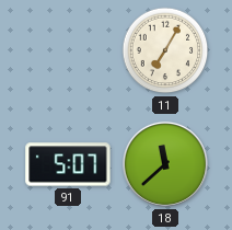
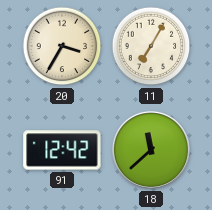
20: none -> 3:35 (62, 46)
91: 5:07 -> 12:42 (62, 150)
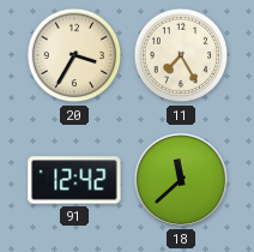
11: 7:05 -> 7:25 (181, 55)
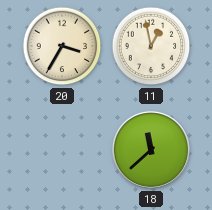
11: 7:25 -> 12:58 (151, 46)
91: 12:42 -> none (74, 180)
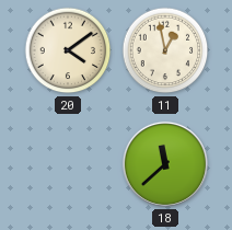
20: 3:35 -> 4:09 (68, 50)
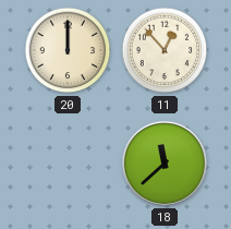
20: 4:09 -> 12:00 (68, 50)
11: 12:58 -> 12:53 (165, 50)
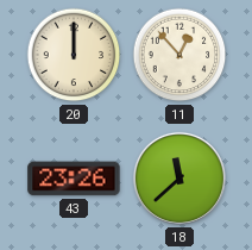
43: none -> 23:26 (74, 179)
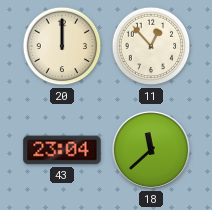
43: 23:26 -> 23:04 (62, 150)
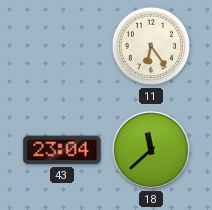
20: 12:00 -> none (62, 46)
11: 12:53 -> 6:24 (151, 46)
